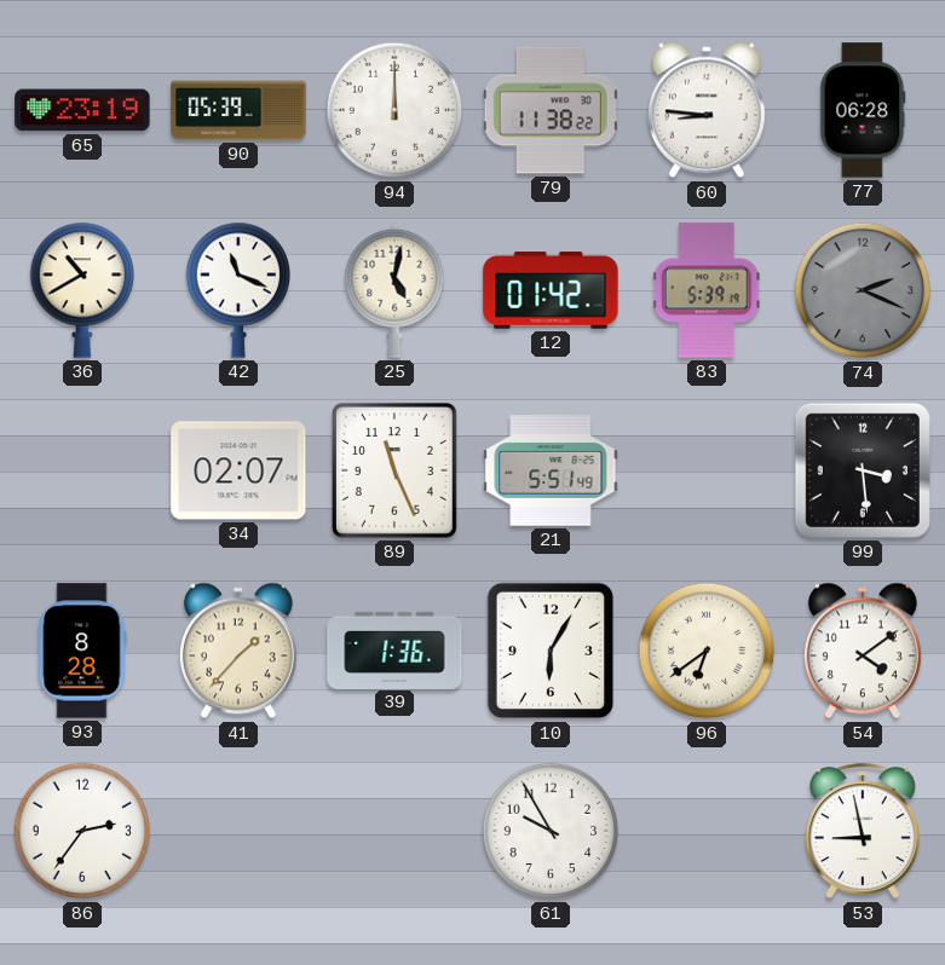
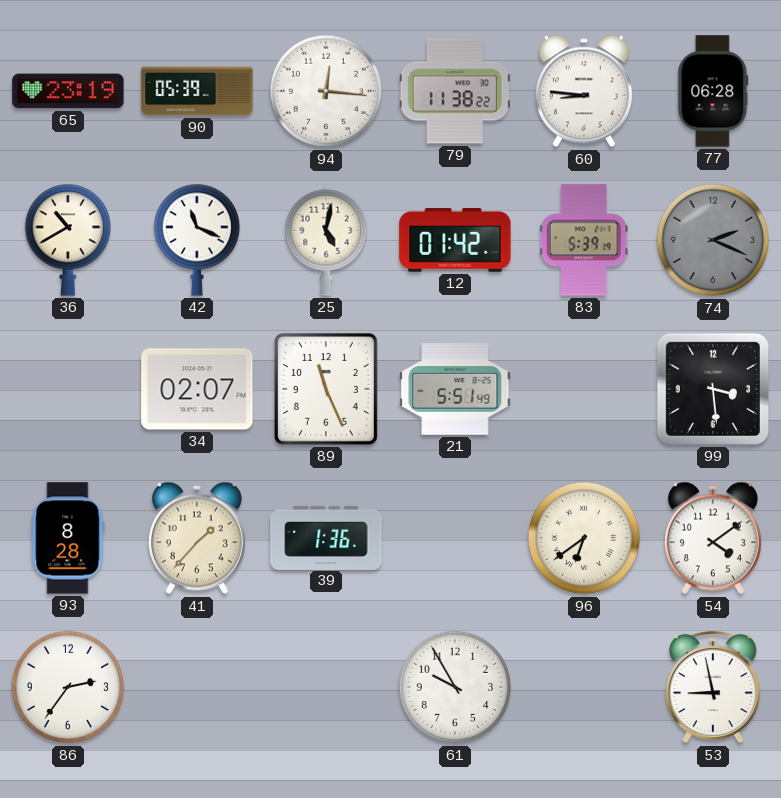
94: 12:00 -> 12:16 (326, 91)
10: 6:05 -> none (551, 651)
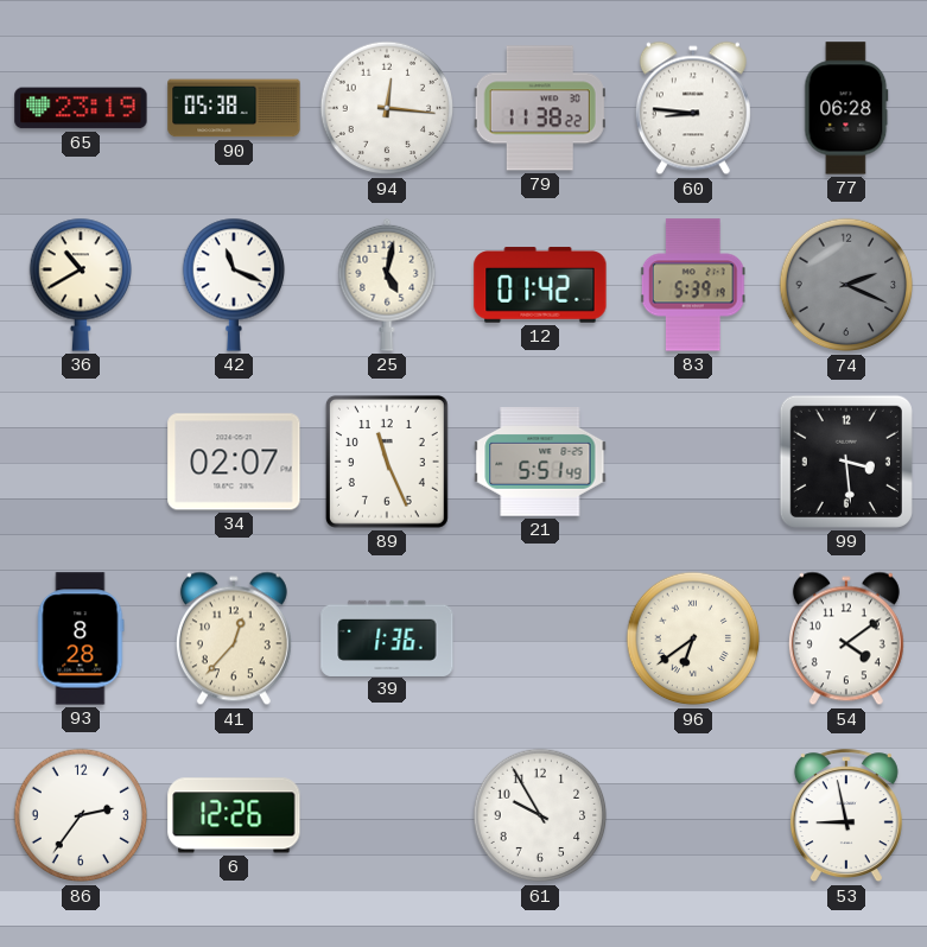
90: 05:39 -> 05:38 (234, 108)
41: 1:37 -> 12:37 (234, 638)
6: none -> 12:26 (234, 815)
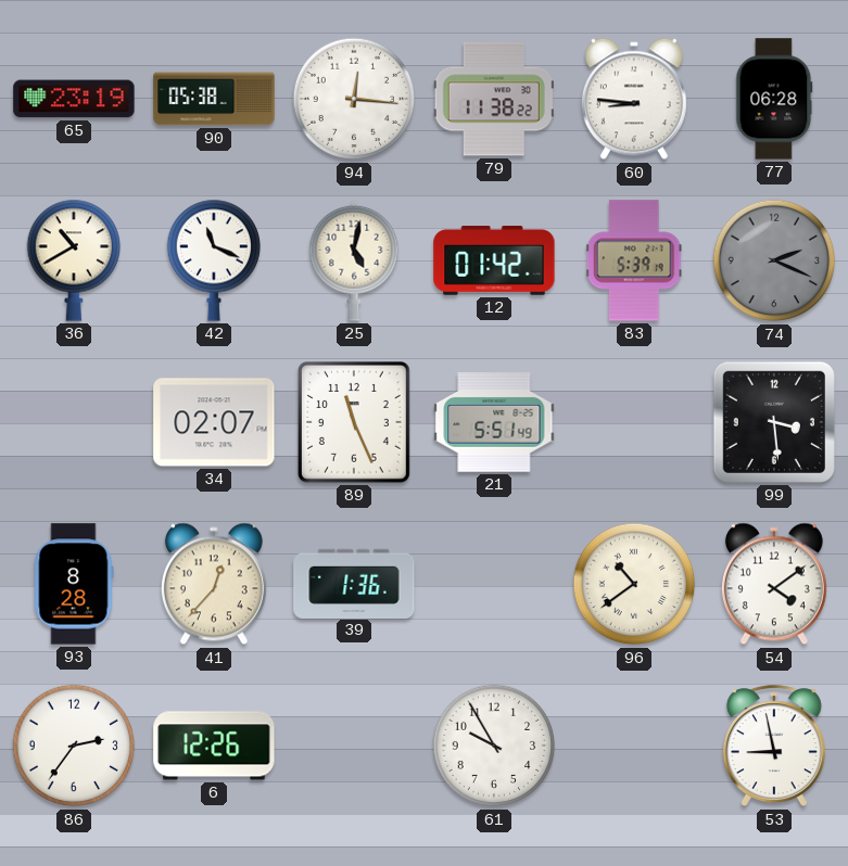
96: 6:39 -> 10:39 (634, 584)
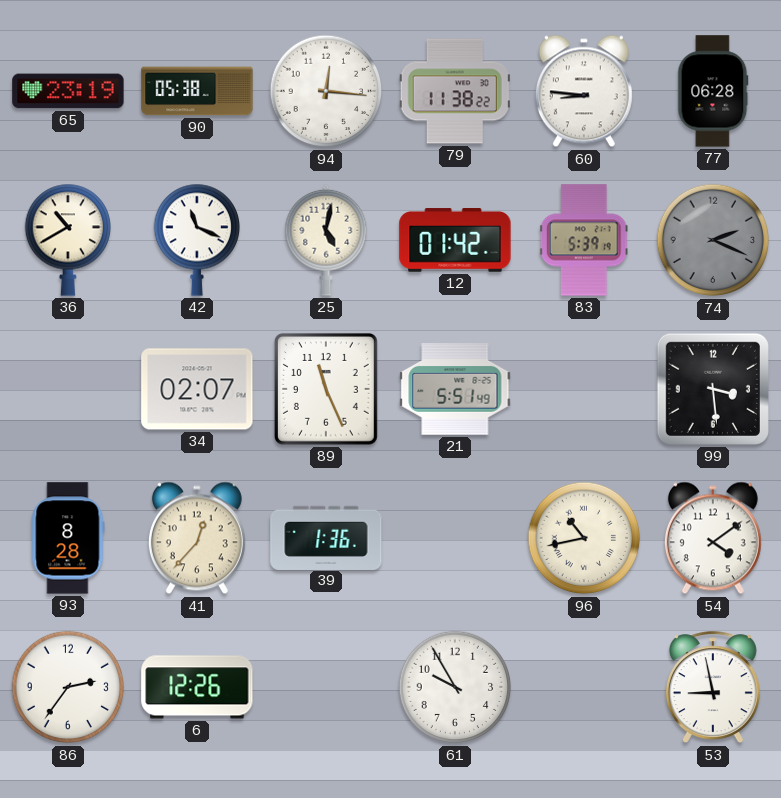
96: 10:39 -> 10:43 (584, 538)
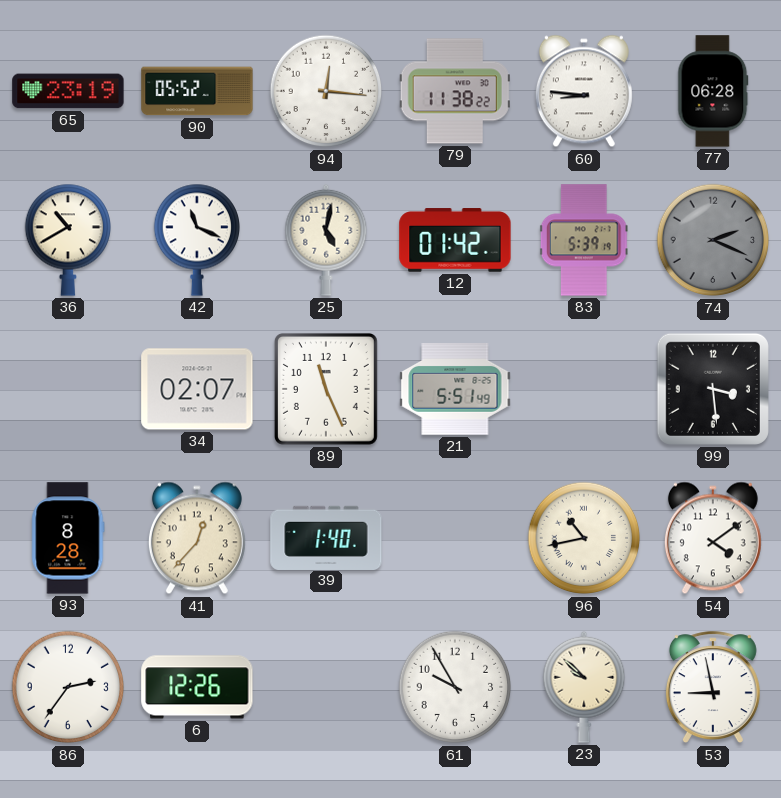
90: 05:38 -> 05:52 (197, 91)
39: 1:36 -> 1:40 (326, 537)
23: none -> 9:52 (584, 687)
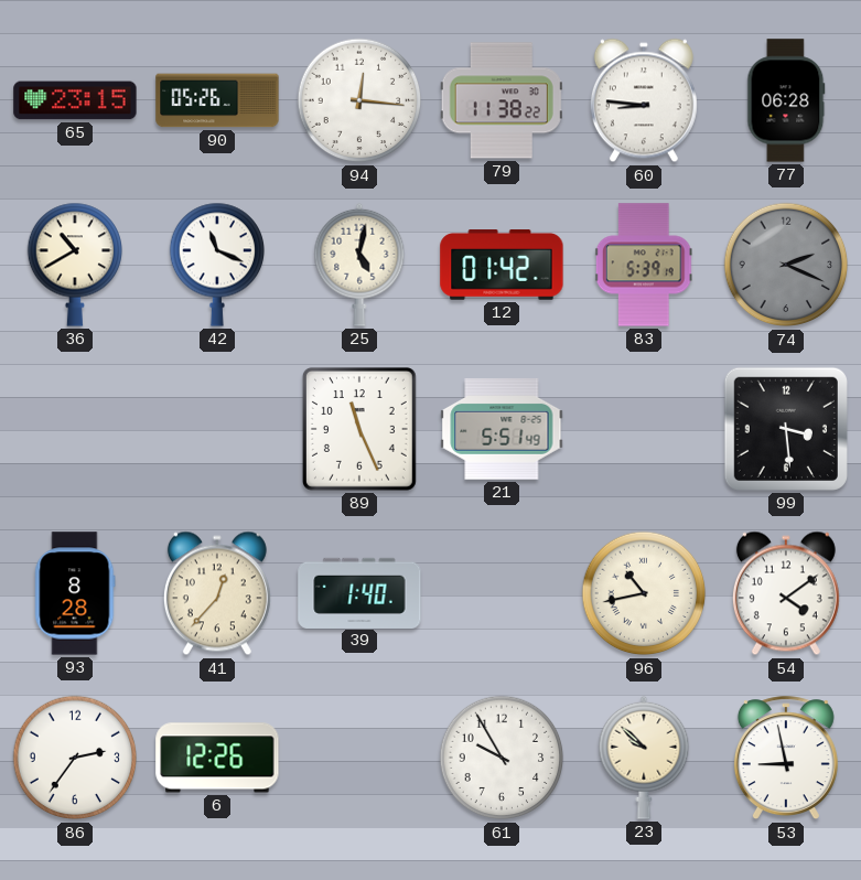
65: 23:19 -> 23:15 (75, 100)
90: 05:52 -> 05:26 (217, 100)
34: 02:07 -> none (197, 389)
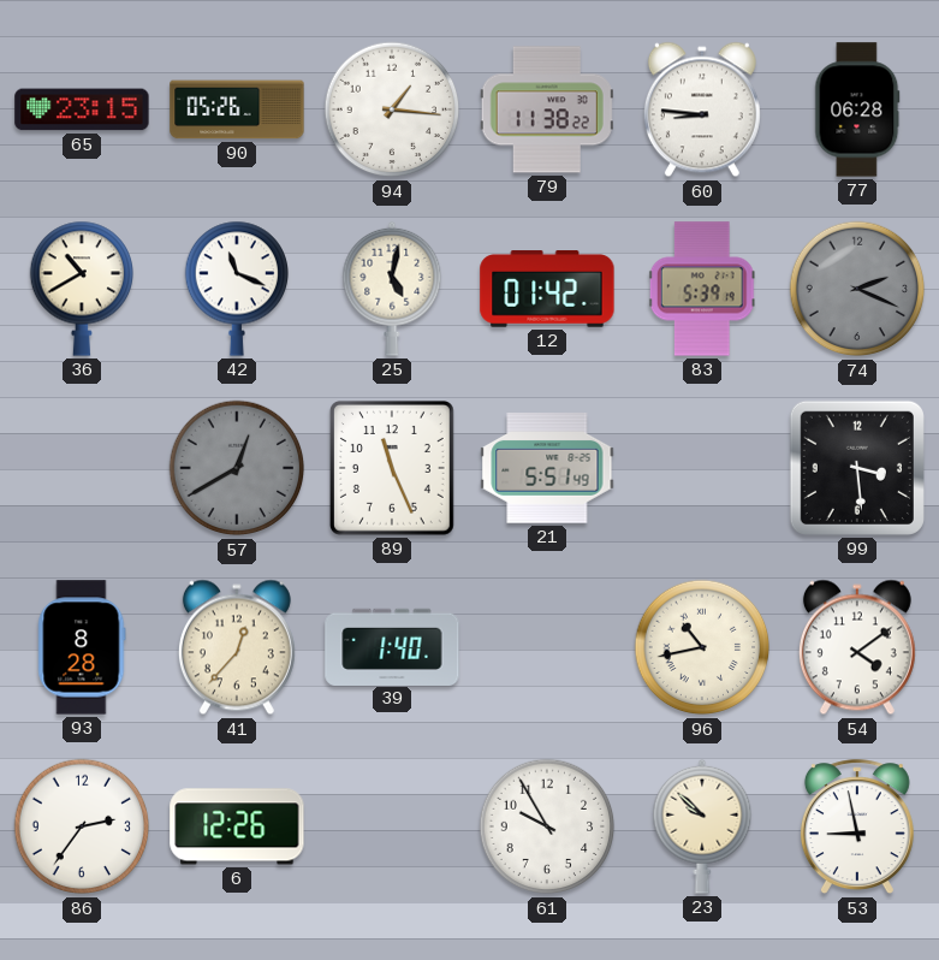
94: 12:16 -> 1:16 (392, 109)
57: none -> 12:40 (237, 468)
